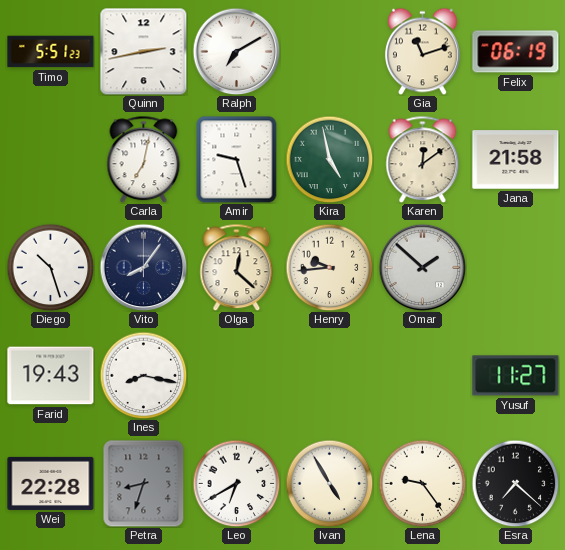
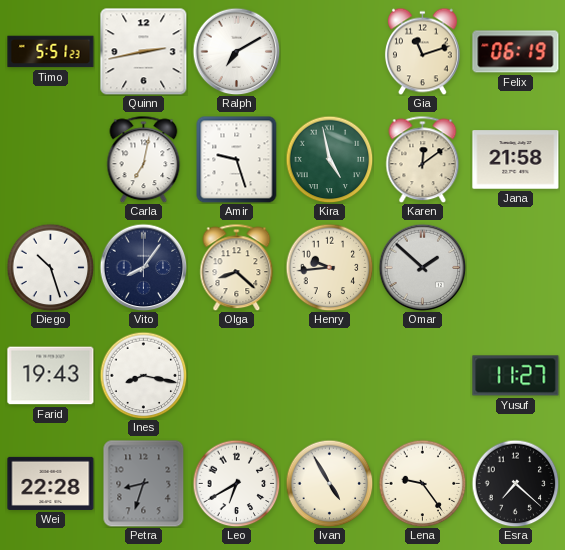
Olga: 12:22 -> 8:22 (237, 267)
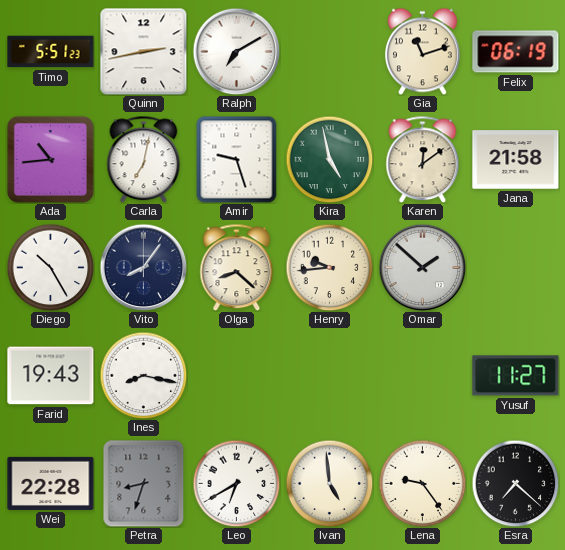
Ada: none -> 10:44 (50, 159)
Diego: 10:27 -> 10:25 (50, 267)
Ivan: 4:55 -> 4:59 (329, 483)
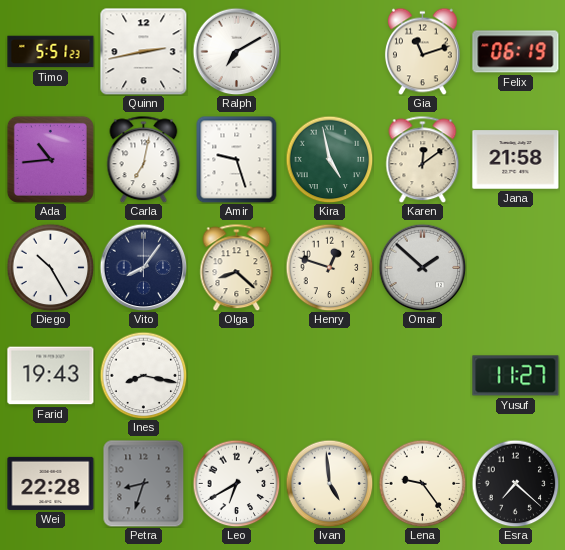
Henry: 9:44 -> 12:48 (329, 267)
